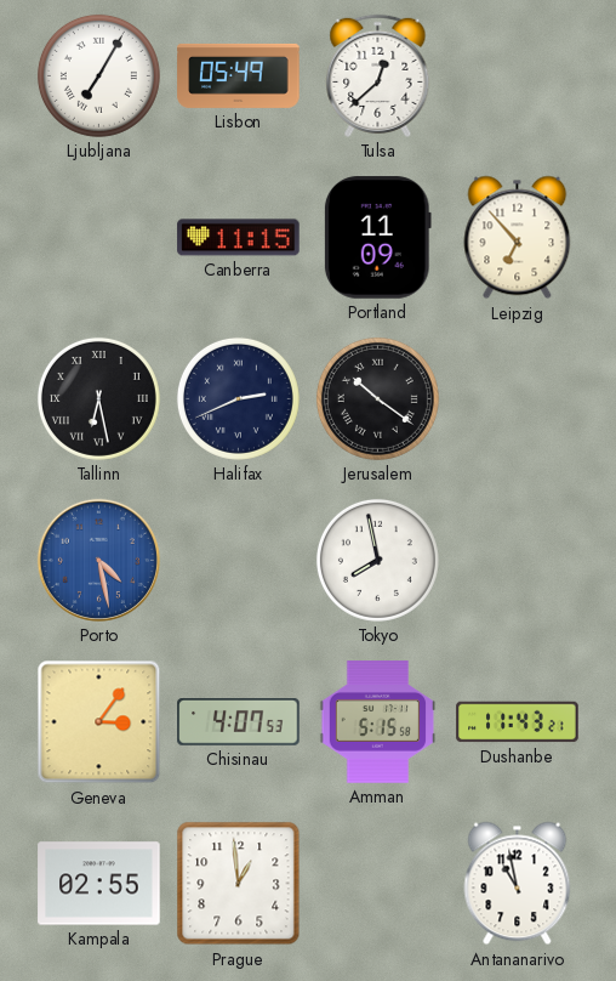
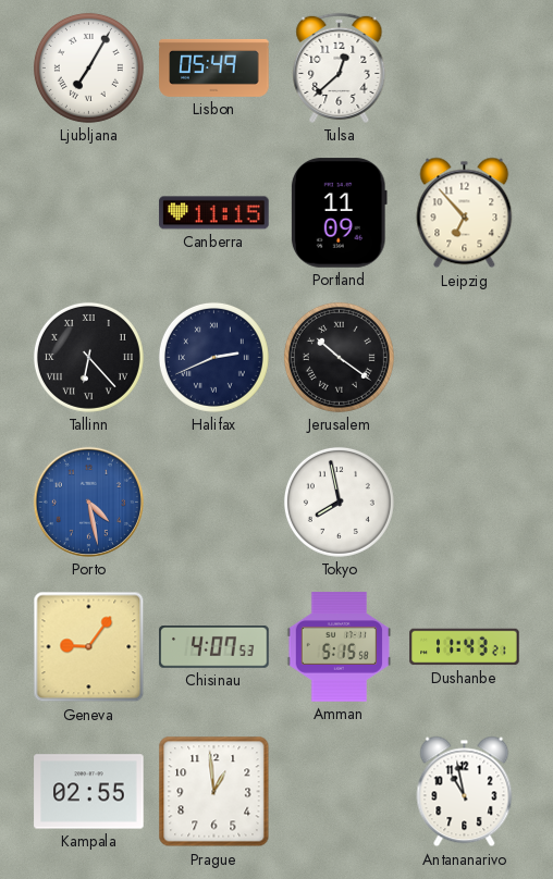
Tallinn: 6:28 -> 6:23 (88, 357)
Geneva: 3:06 -> 9:06 (89, 647)
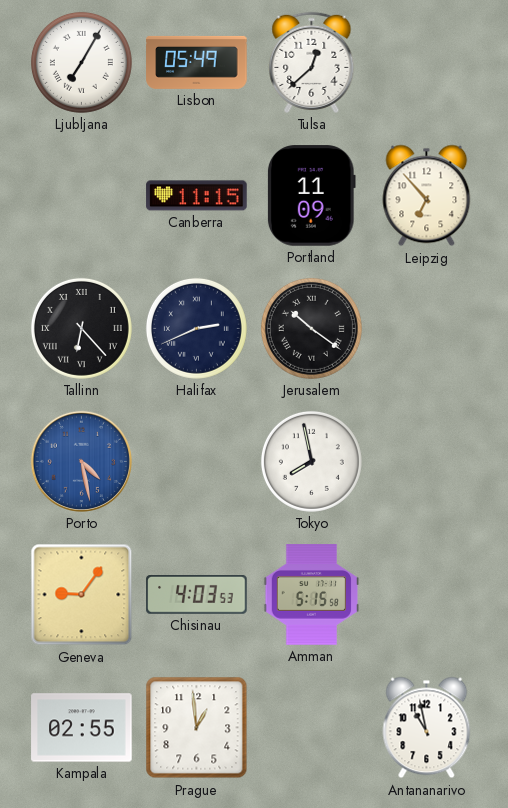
Chisinau: 4:07 -> 4:03 (197, 595)
Dushanbe: 11:43 -> none (465, 647)
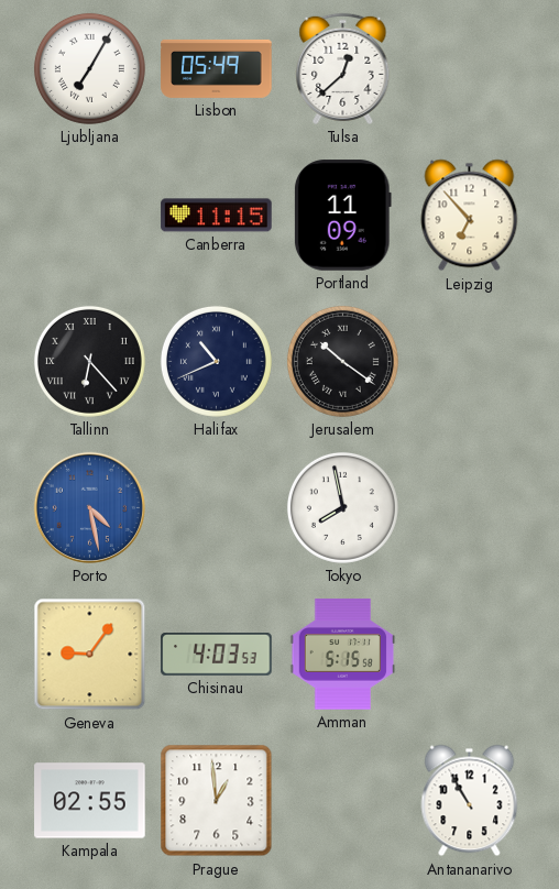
Halifax: 2:41 -> 10:41 (216, 361)
Antananarivo: 10:58 -> 10:55 (470, 801)
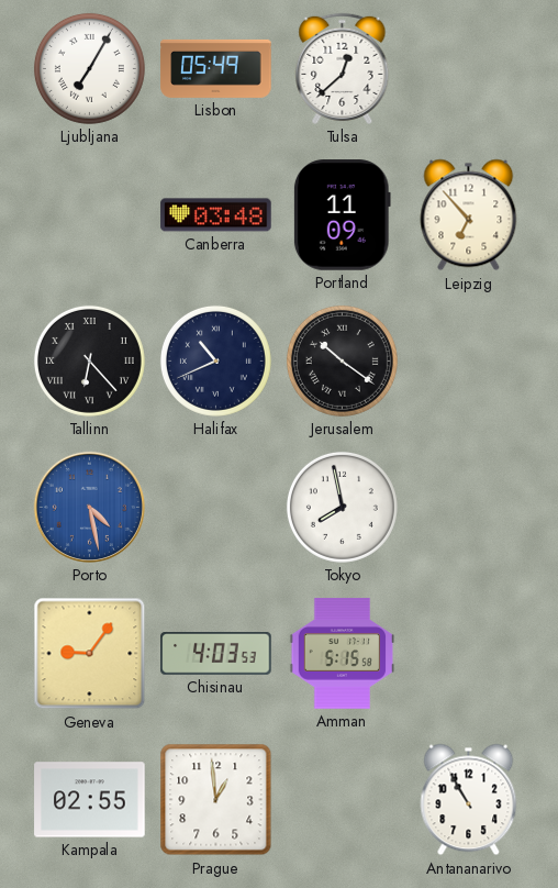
Canberra: 11:15 -> 03:48 (216, 215)
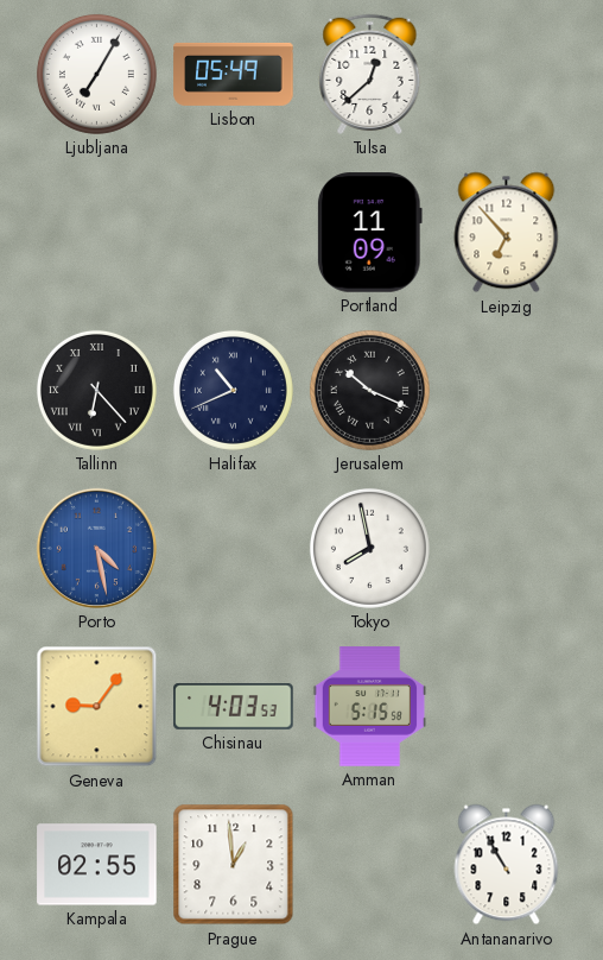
Canberra: 03:48 -> none (216, 215)
Jerusalem: 10:21 -> 10:19 (369, 390)
